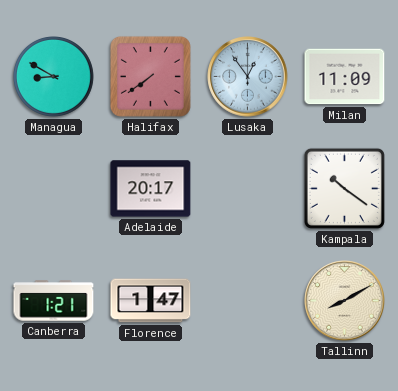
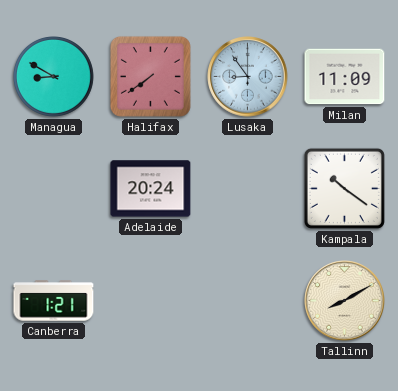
Lusaka: 12:54 -> 8:54 (248, 77)
Adelaide: 20:17 -> 20:24 (151, 189)
Florence: 1:47 -> none (151, 301)
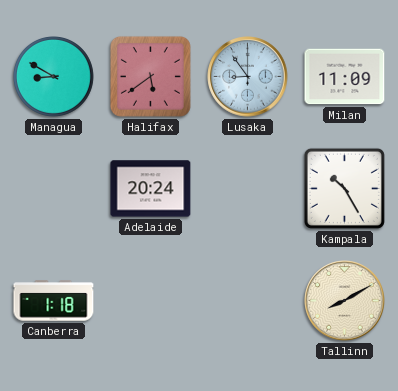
Halifax: 7:39 -> 5:39 (150, 76)
Kampala: 10:21 -> 10:25 (344, 188)
Canberra: 1:21 -> 1:18 (54, 301)
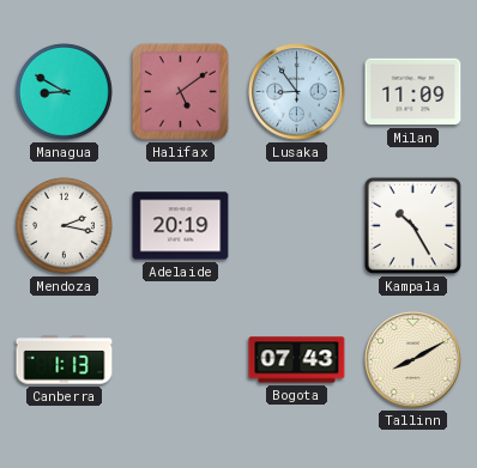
Halifax: 5:39 -> 5:09 (180, 91)
Mendoza: none -> 2:17 (65, 226)
Adelaide: 20:24 -> 20:19 (181, 226)
Canberra: 1:18 -> 1:13 (65, 360)
Bogota: none -> 07:43 (297, 360)
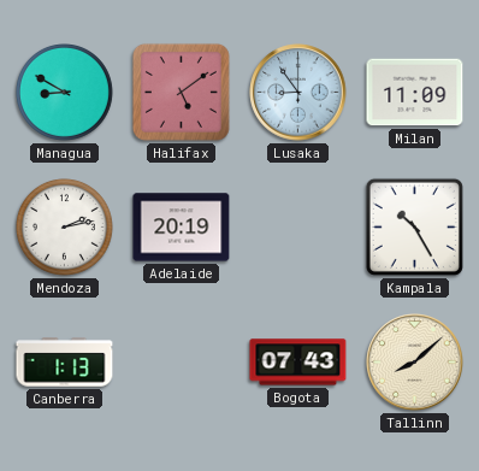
Mendoza: 2:17 -> 2:13 (65, 228)
Tallinn: 8:10 -> 8:08 (415, 363)
